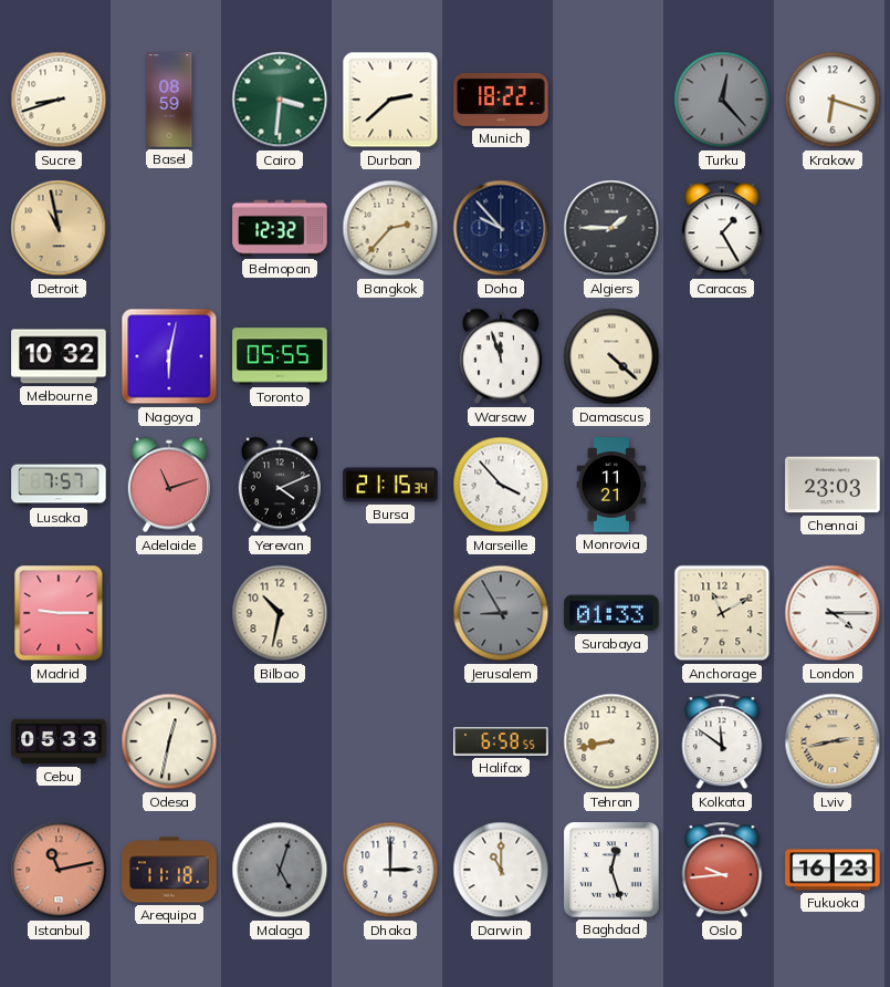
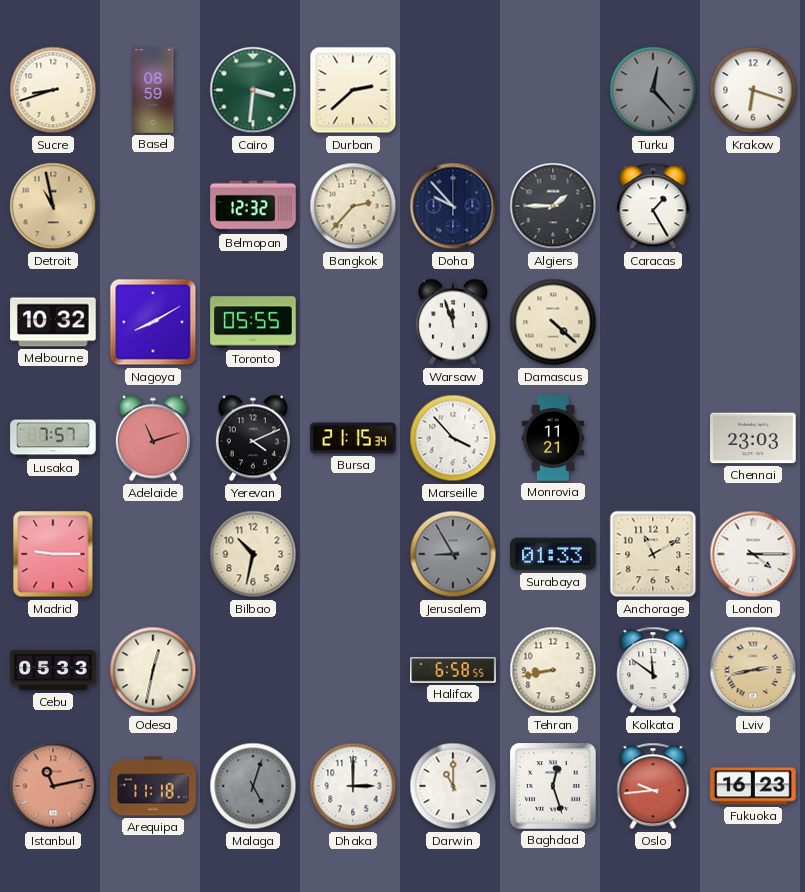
Munich: 18:22 -> none (501, 100)
Nagoya: 6:02 -> 8:10 (153, 322)
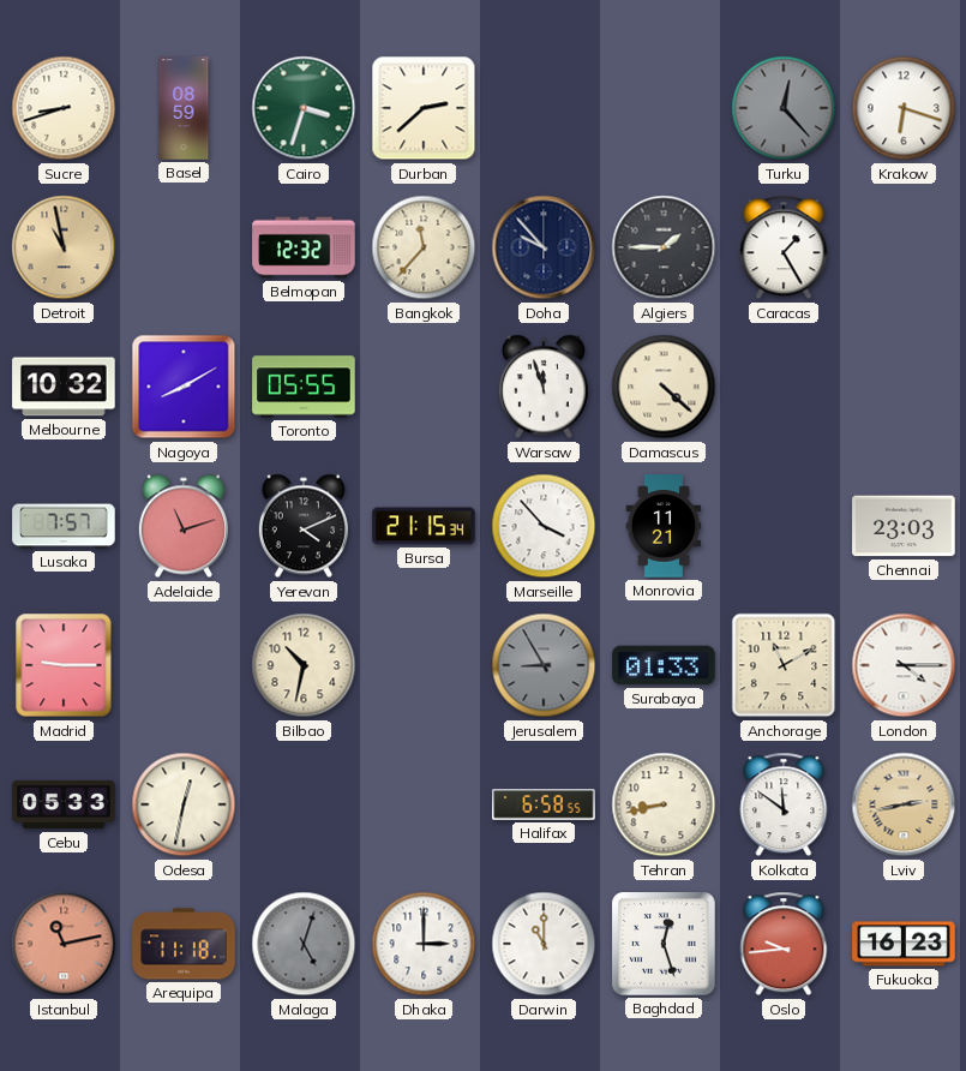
Cairo: 3:31 -> 3:33 (304, 108)
Bangkok: 2:37 -> 11:37 (424, 247)
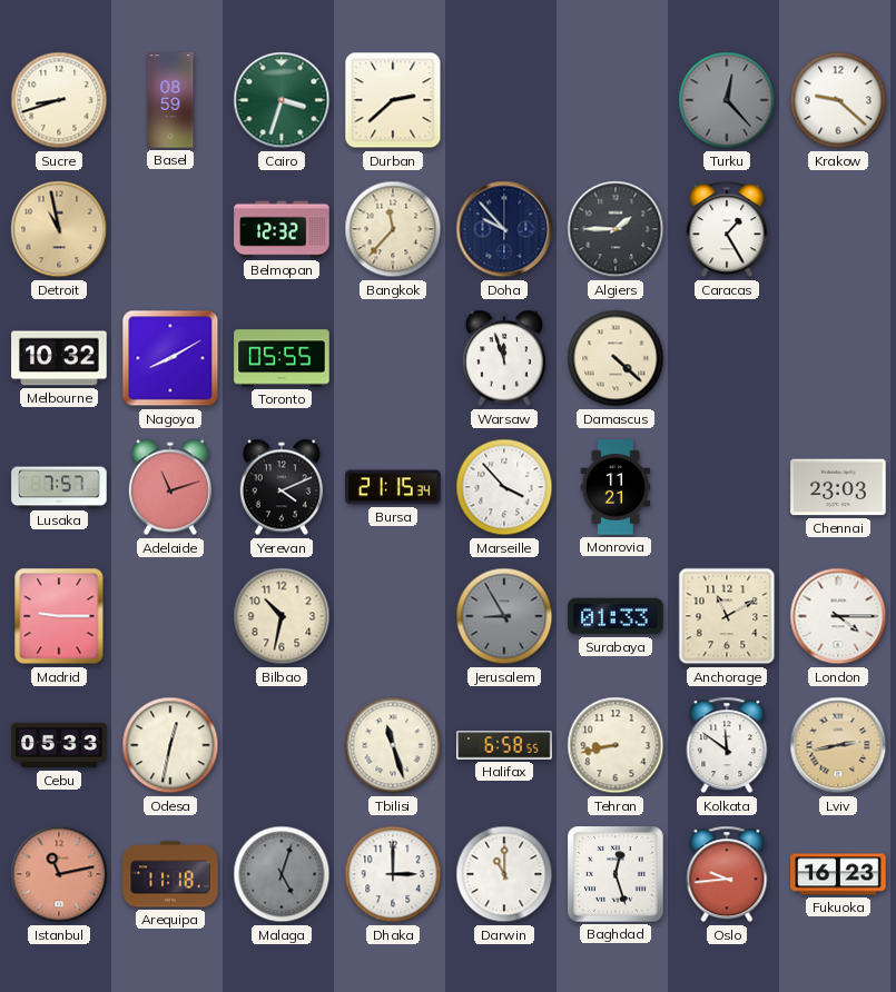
Krakow: 6:18 -> 9:22 (838, 100)
Tbilisi: none -> 11:27 (393, 745)
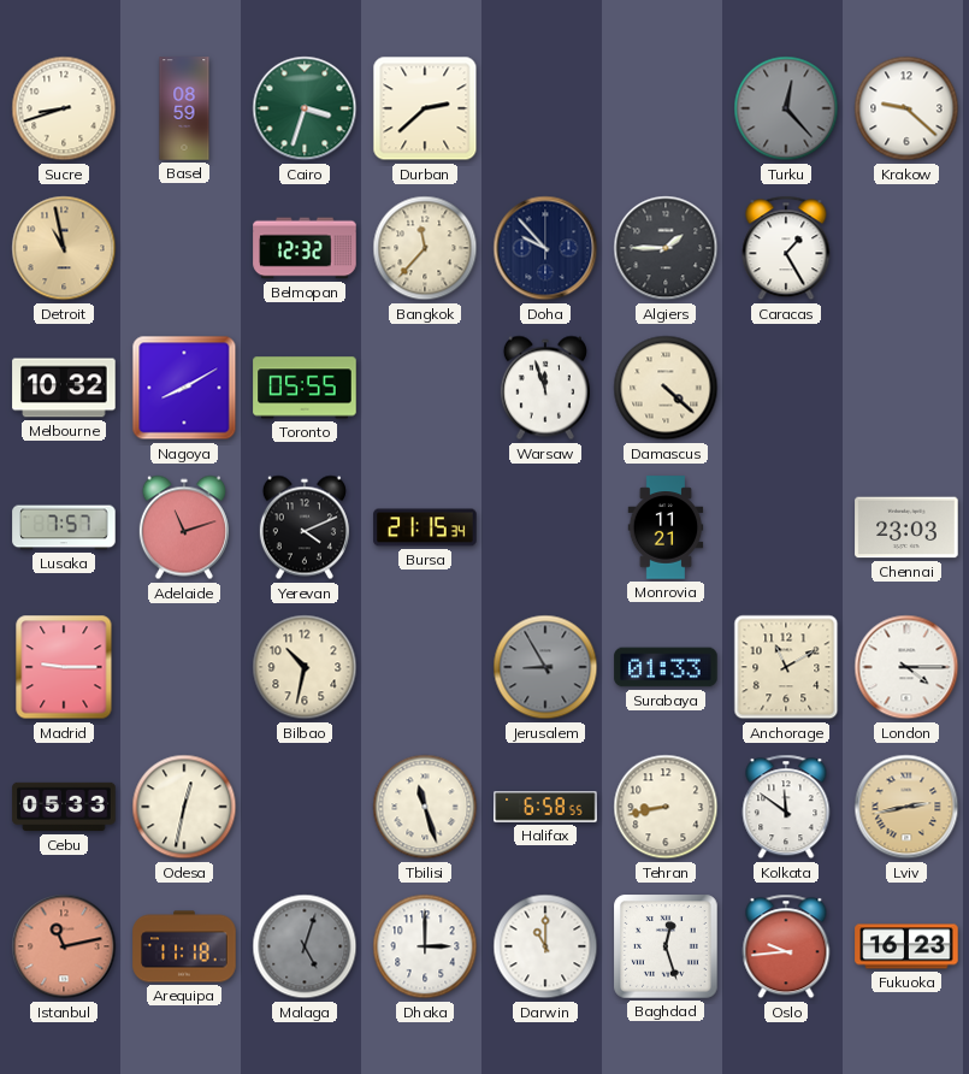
Marseille: 3:53 -> none (504, 487)
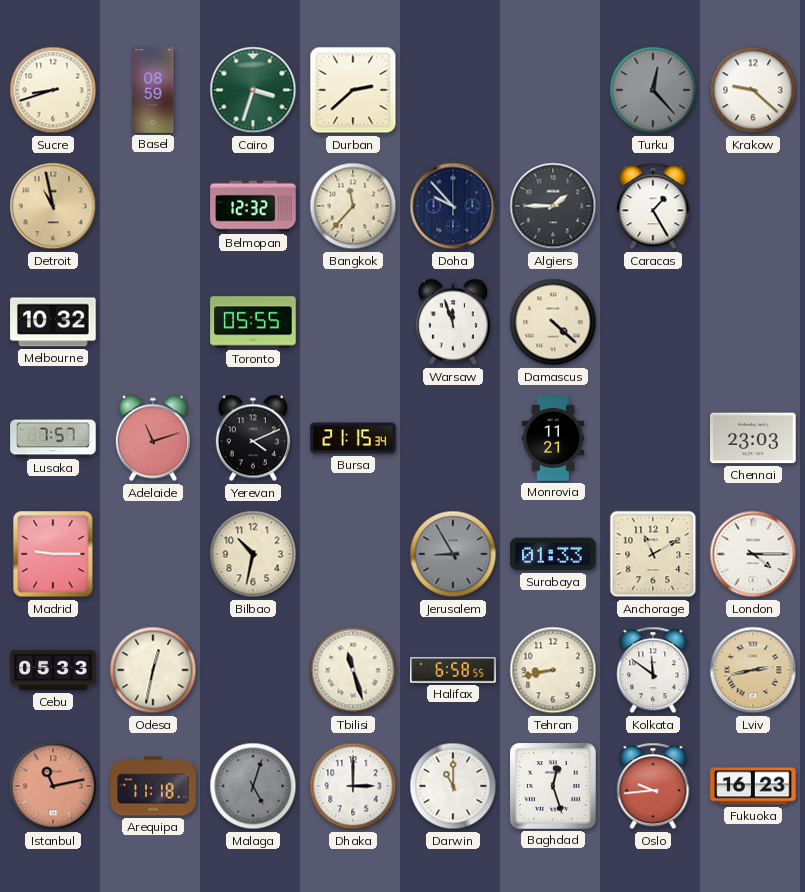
Nagoya: 8:10 -> none (184, 388)
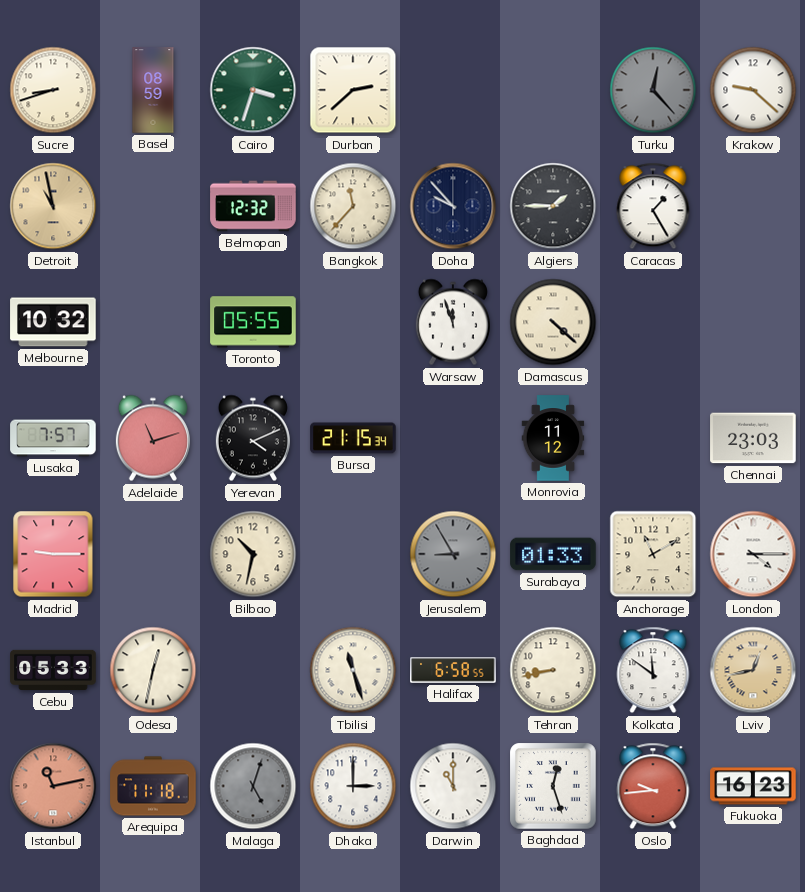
Monrovia: 11:21 -> 11:12 (553, 438)
Lviv: 2:43 -> 12:43 (753, 670)
